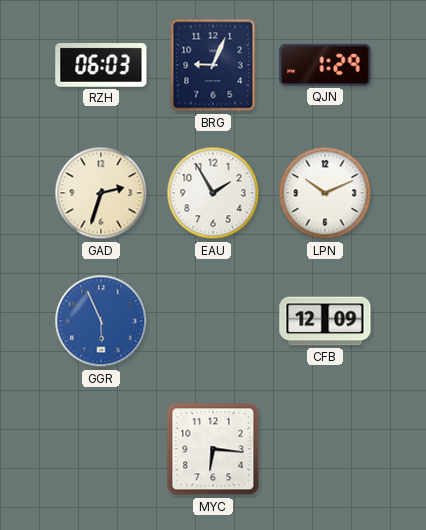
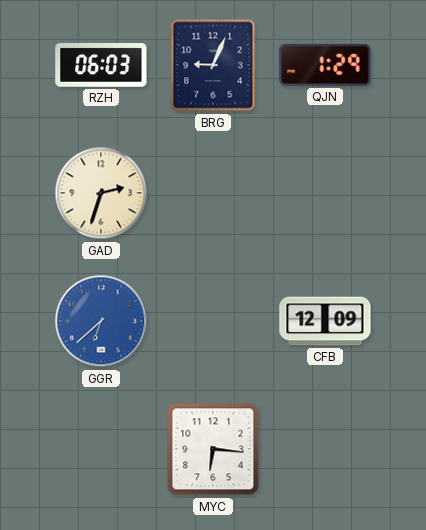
EAU: 1:55 -> none (213, 193)
LPN: 10:11 -> none (325, 193)
GGR: 5:56 -> 6:38 (101, 321)
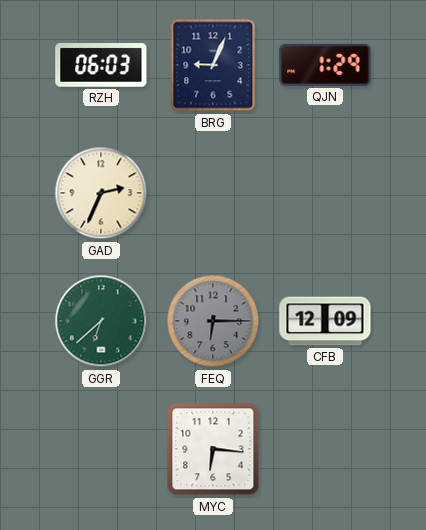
GAD: 2:33 -> 2:34 (101, 193)
GGR dial: blue -> green (101, 321)
FEQ: none -> 6:15 (213, 321)
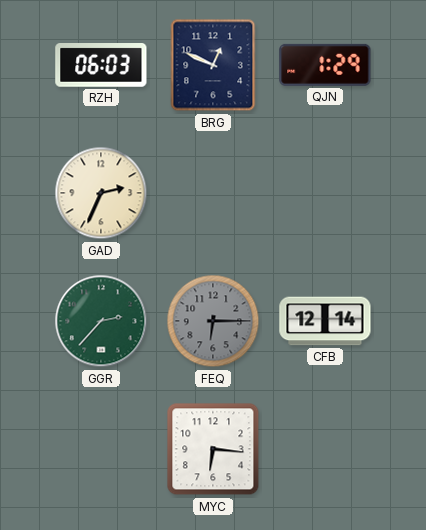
BRG: 9:04 -> 12:49 (213, 65)
GGR: 6:38 -> 2:37 (101, 321)
CFB: 12:09 -> 12:14 (325, 321)
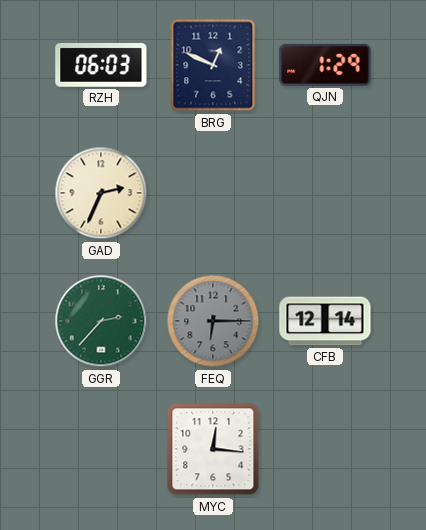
MYC: 6:16 -> 12:16 (213, 449)
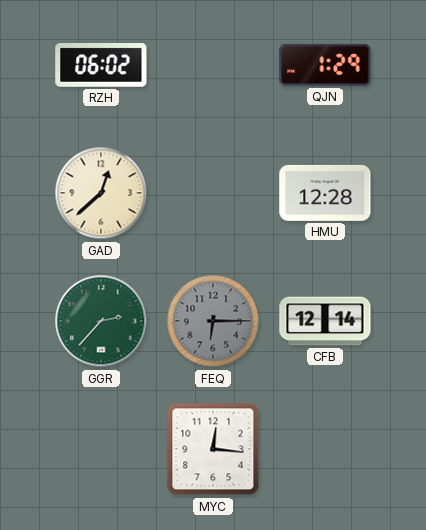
RZH: 06:03 -> 06:02 (101, 66)
BRG: 12:49 -> none (213, 65)
GAD: 2:34 -> 12:38 (101, 193)
HMU: none -> 12:28 (325, 193)
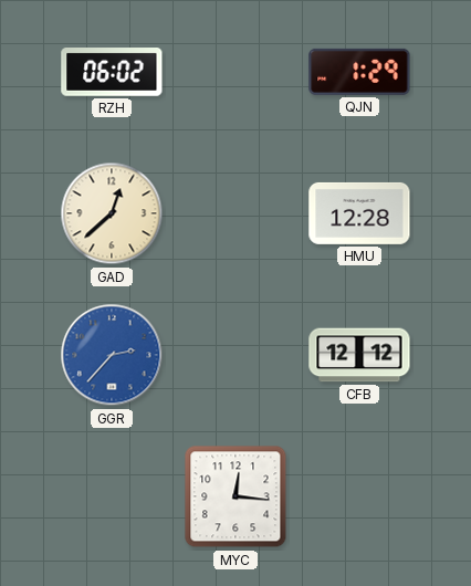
GGR dial: green -> blue (112, 355)
FEQ: 6:15 -> none (213, 321)
CFB: 12:14 -> 12:12 (359, 355)
